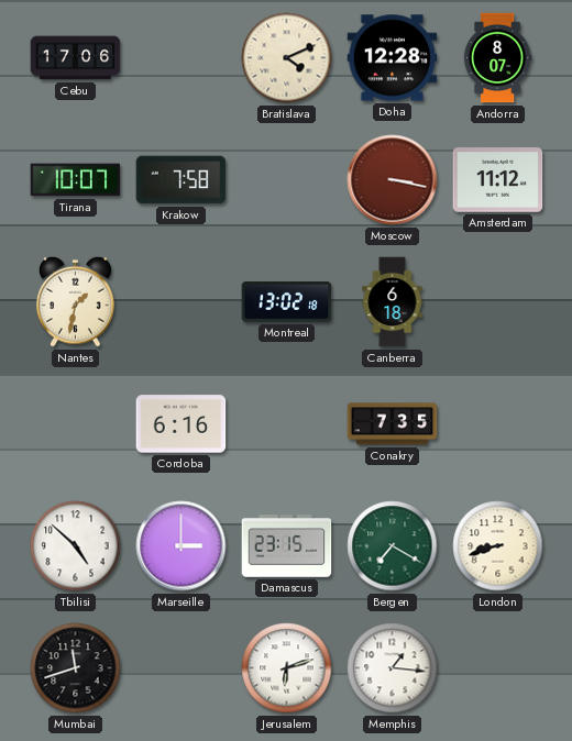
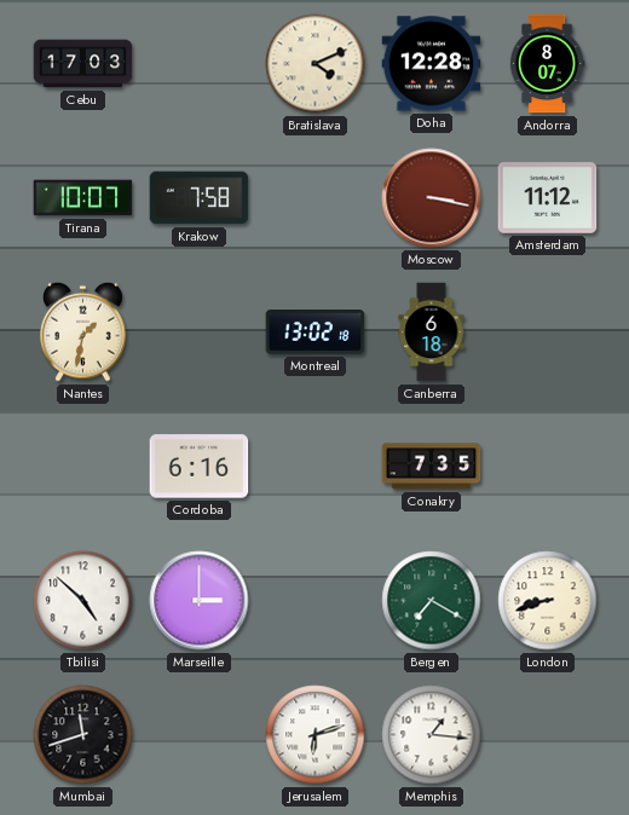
Cebu: 17:06 -> 17:03 (83, 64)
Damascus: 23:15 -> none (287, 546)
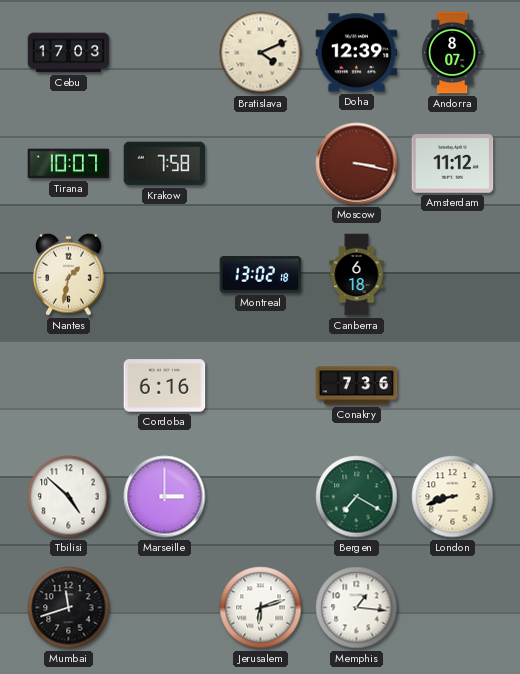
Doha: 12:28 -> 12:39 (357, 53)
Conakry: 7:35 -> 7:36 (357, 386)
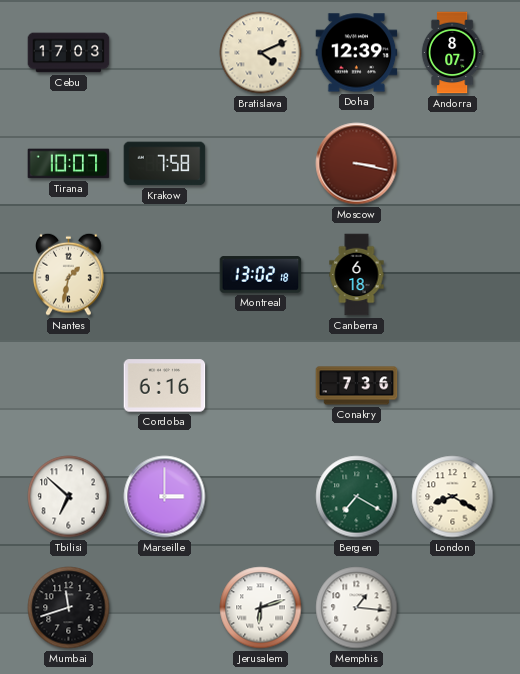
Amsterdam: 11:12 -> none (453, 164)
Tbilisi: 4:52 -> 6:52 (69, 497)
London: 8:42 -> 8:20 (453, 497)
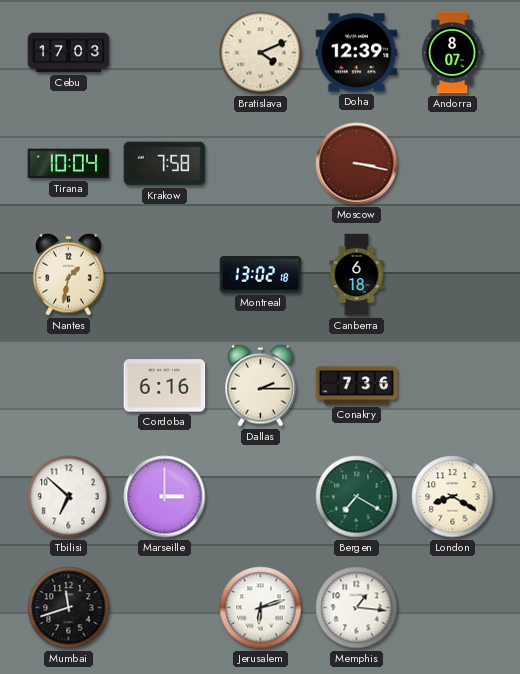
Tirana: 10:07 -> 10:04 (69, 164)
Dallas: none -> 2:15 (261, 385)
